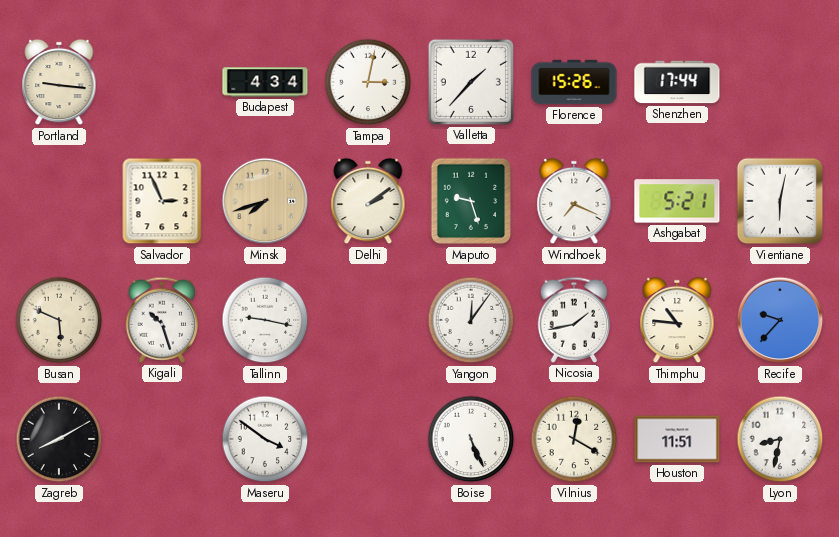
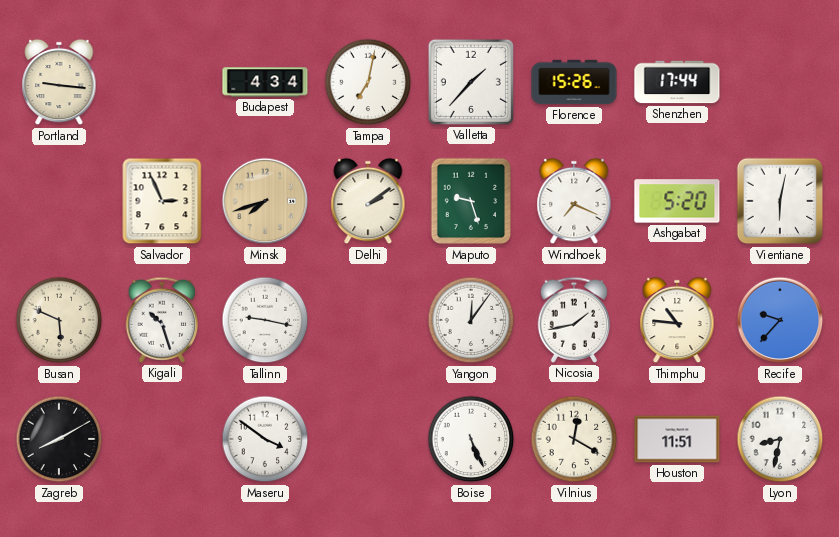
Tampa: 3:02 -> 7:02 (368, 82)
Ashgabat: 5:21 -> 5:20 (677, 201)
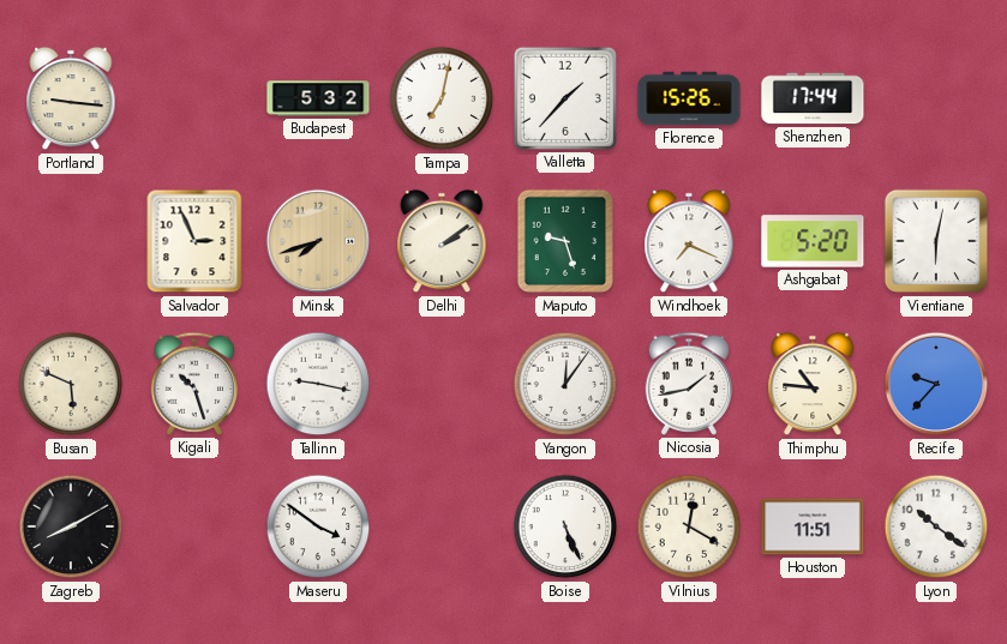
Budapest: 4:34 -> 5:32 (318, 98)
Lyon: 8:32 -> 10:21 (936, 526)
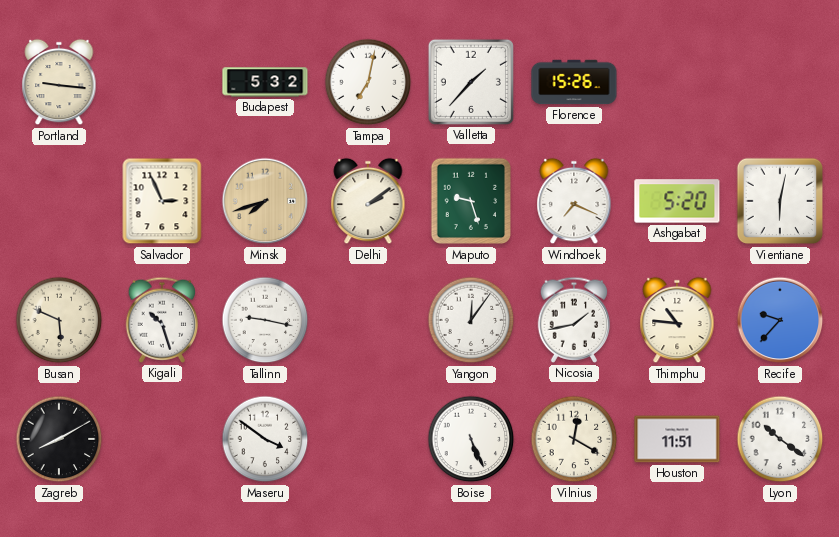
Shenzhen: 17:44 -> none (813, 98)
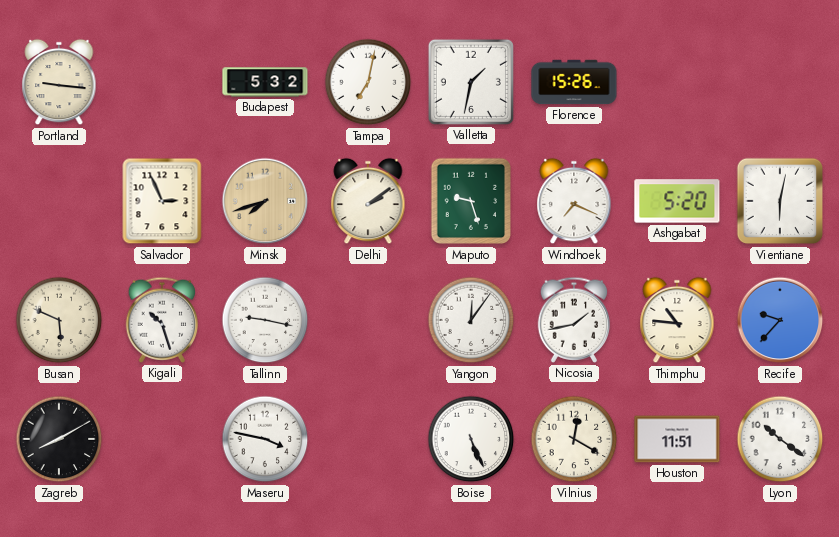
Valletta: 1:37 -> 1:32 (471, 82)
Maseru: 3:51 -> 3:47 (265, 439)
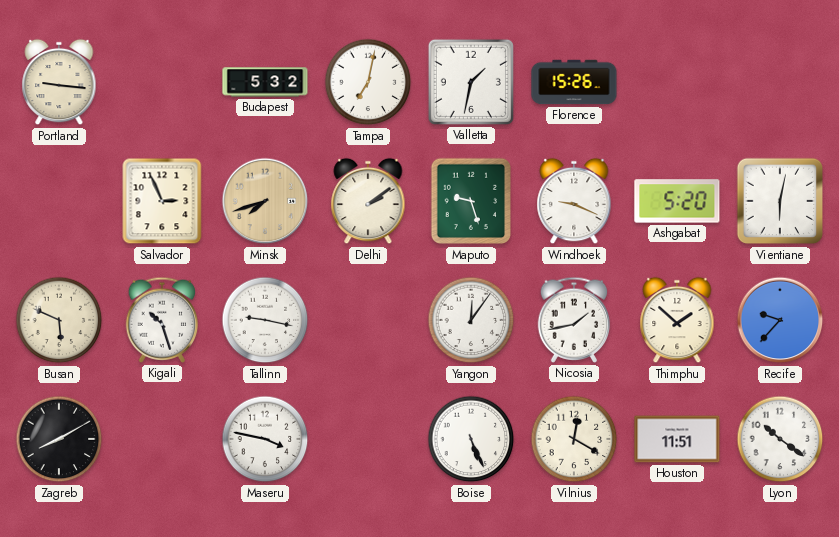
Windhoek: 7:19 -> 9:19 (574, 201)
Thimphu: 10:46 -> 1:52 (677, 320)
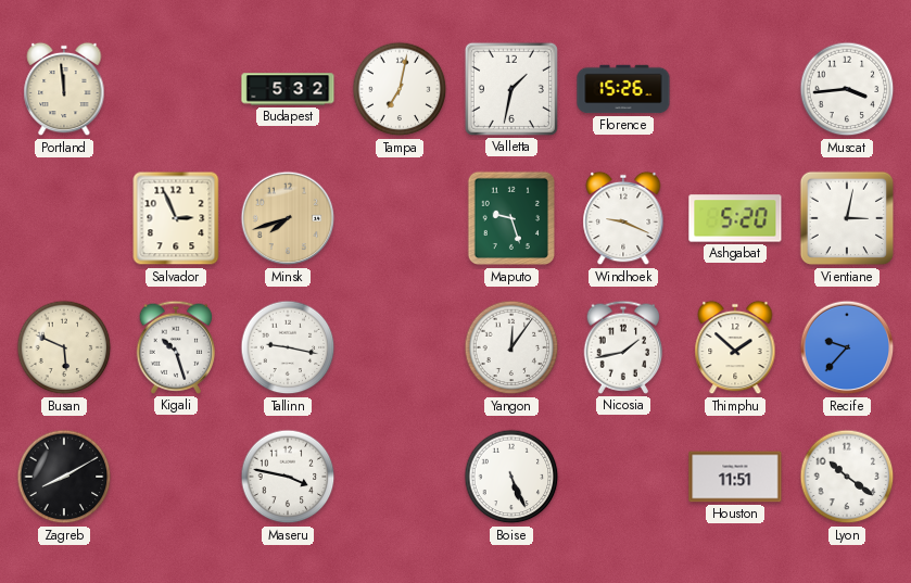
Portland: 9:16 -> 11:59 (64, 89)
Muscat: none -> 3:44 (847, 89)
Delhi: 2:09 -> none (368, 201)
Vientiane: 6:02 -> 3:02 (847, 218)
Vilnius: 12:20 -> none (574, 439)
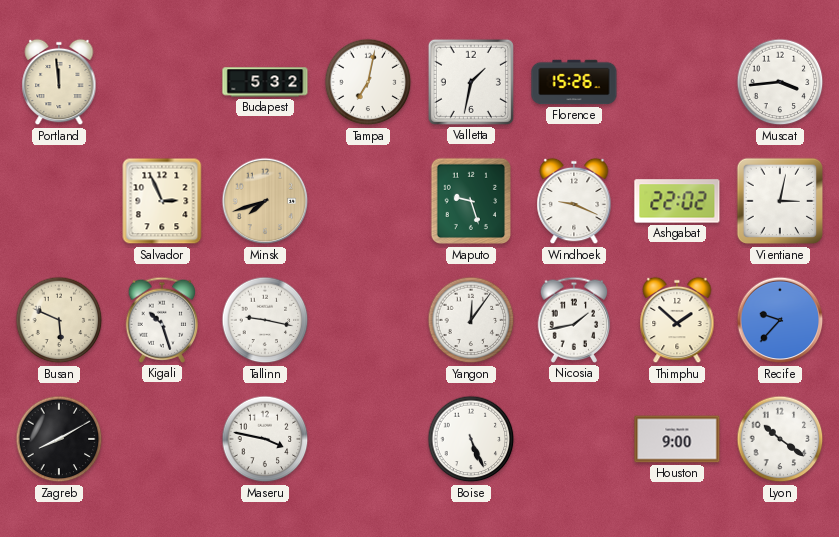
Ashgabat: 5:20 -> 22:02 (677, 201)
Houston: 11:51 -> 9:00 (677, 439)
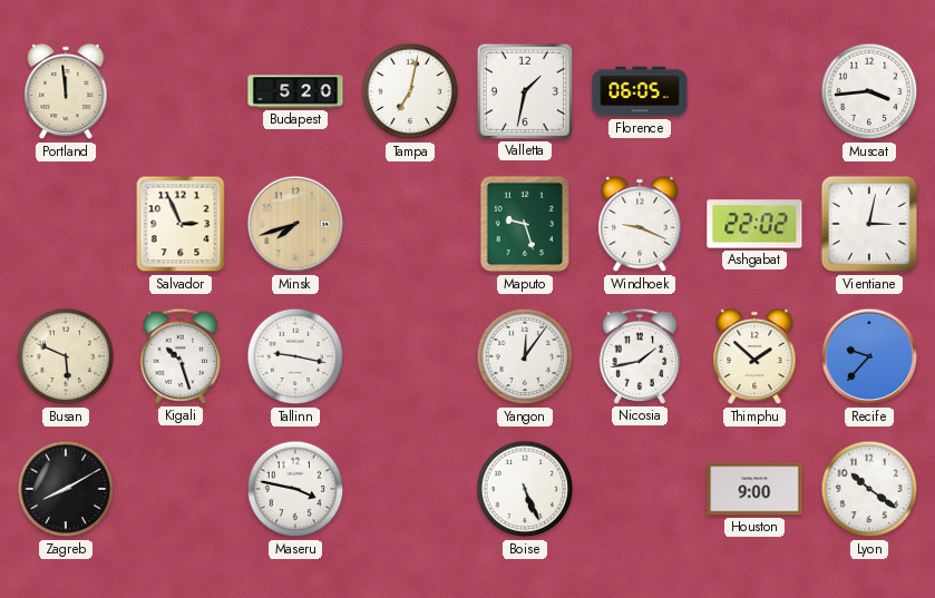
Budapest: 5:32 -> 5:20 (295, 91)
Florence: 15:26 -> 06:05 (640, 91)
